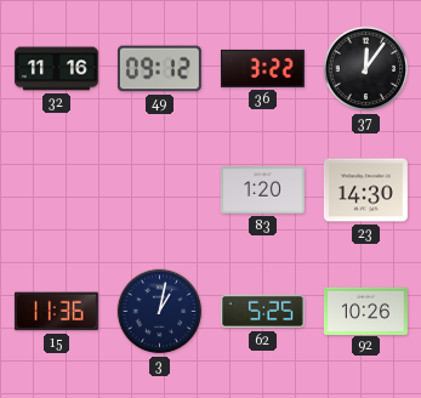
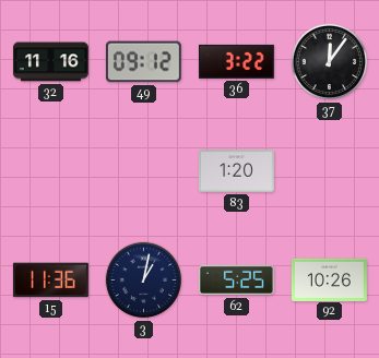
23: 14:30 -> none (365, 191)
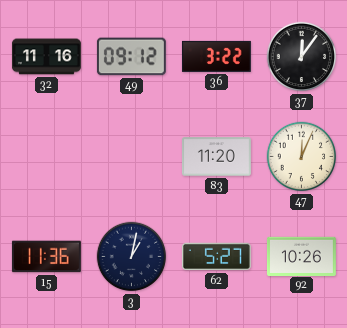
83: 1:20 -> 11:20 (216, 157)
47: none -> 12:04 (302, 157)
62: 5:25 -> 5:27 (216, 257)
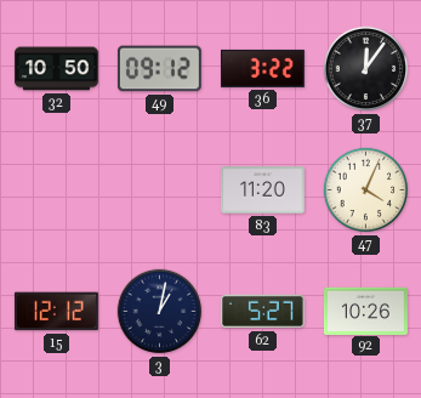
32: 11:16 -> 10:50 (56, 69)
47: 12:04 -> 4:04 (366, 191)
15: 11:36 -> 12:12 (56, 312)
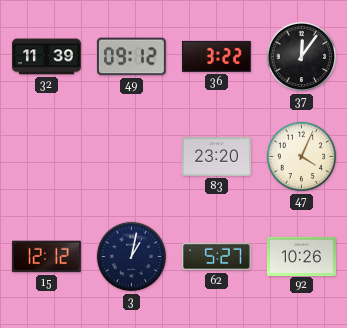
32: 10:50 -> 11:39 (46, 57)
83: 11:20 -> 23:20 (216, 157)
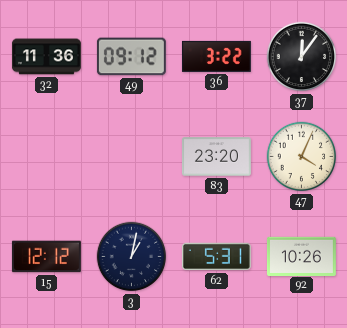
32: 11:39 -> 11:36 (46, 57)
62: 5:27 -> 5:31 (216, 257)
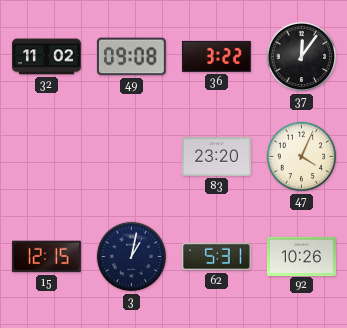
32: 11:36 -> 11:02 (46, 57)
49: 09:12 -> 09:08 (131, 57)
15: 12:12 -> 12:15 (46, 257)
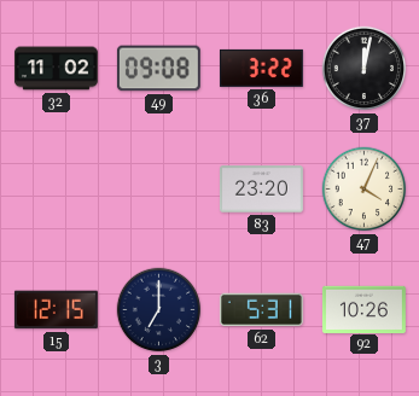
37: 12:06 -> 12:02 (365, 69)
3: 1:02 -> 7:00 (159, 310)
